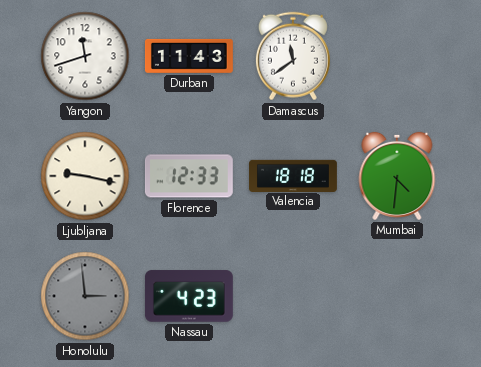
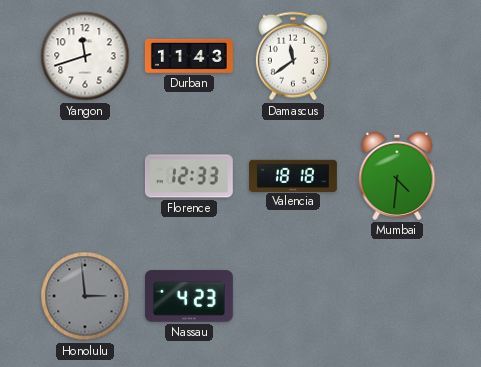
Ljubljana: 9:17 -> none (85, 176)
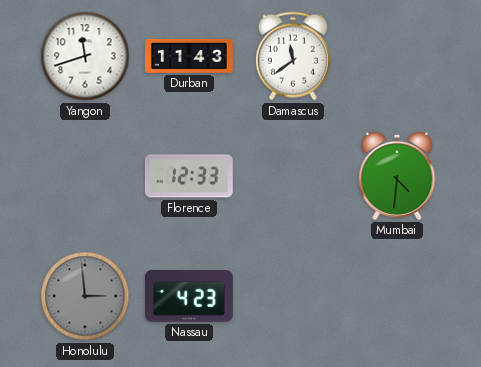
Valencia: 18:18 -> none (294, 175)
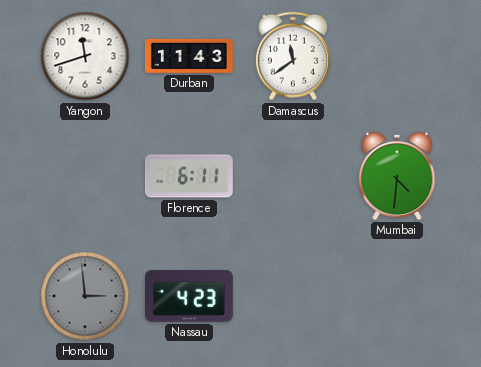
Florence: 12:33 -> 6:11 (189, 176)
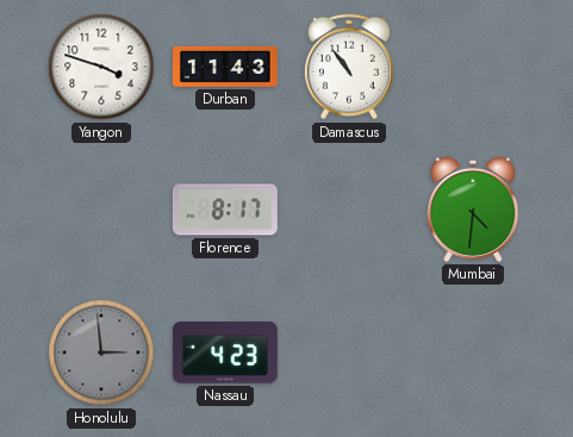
Yangon: 11:42 -> 3:48 (101, 67)
Damascus: 11:39 -> 10:54 (349, 67)
Florence: 6:11 -> 8:17 (225, 210)
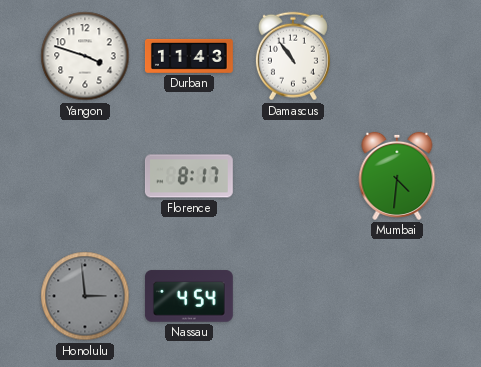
Nassau: 4:23 -> 4:54 (189, 296)
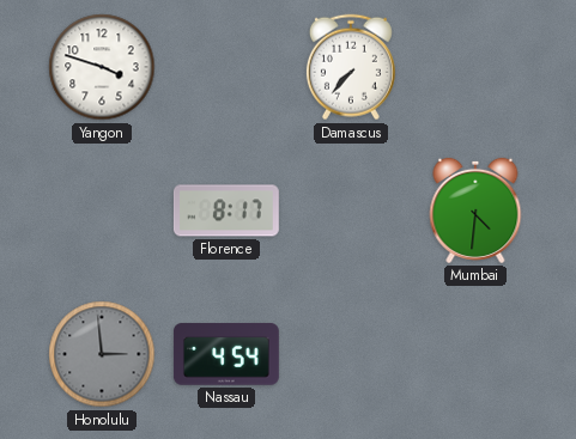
Durban: 11:43 -> none (189, 56)
Damascus: 10:54 -> 7:37 (351, 67)
